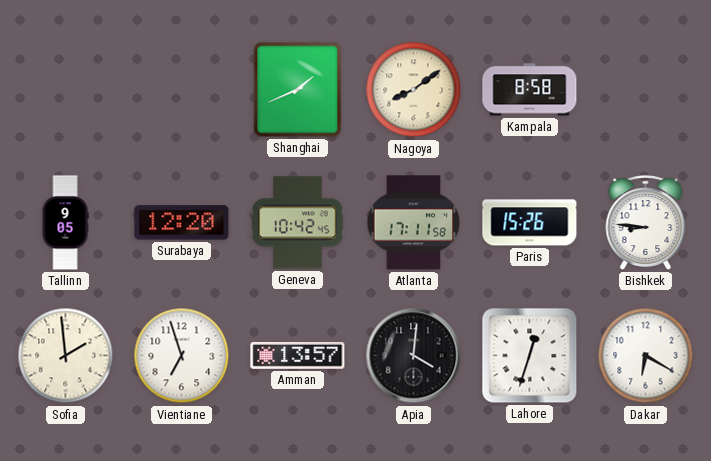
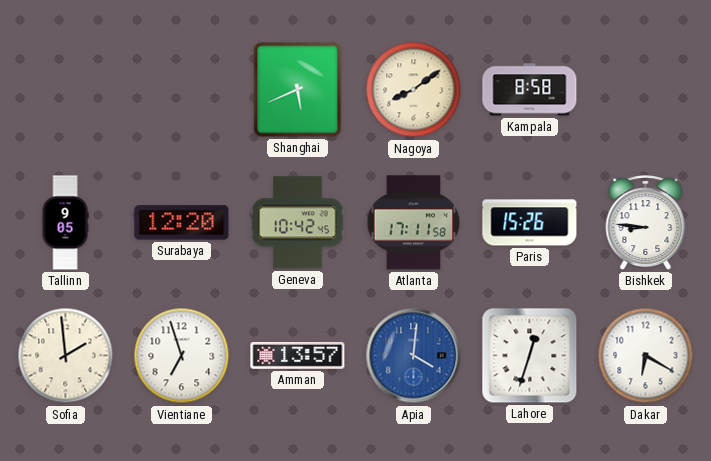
Shanghai: 1:41 -> 5:41 (298, 90)
Apia dial: black -> blue (414, 356)
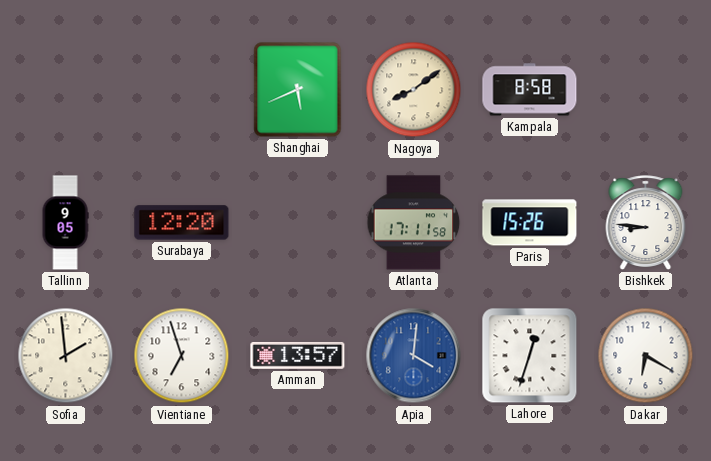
Geneva: 10:42 -> none (298, 223)
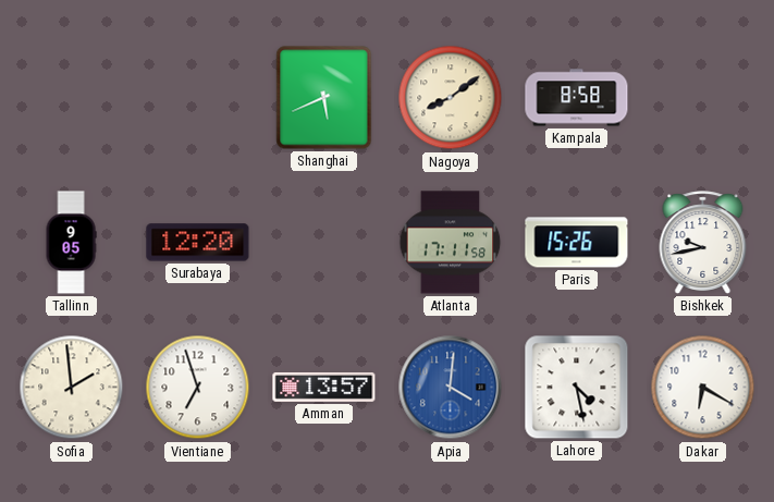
Bishkek: 8:46 -> 9:43 (703, 243)
Lahore: 12:33 -> 4:28 (577, 388)
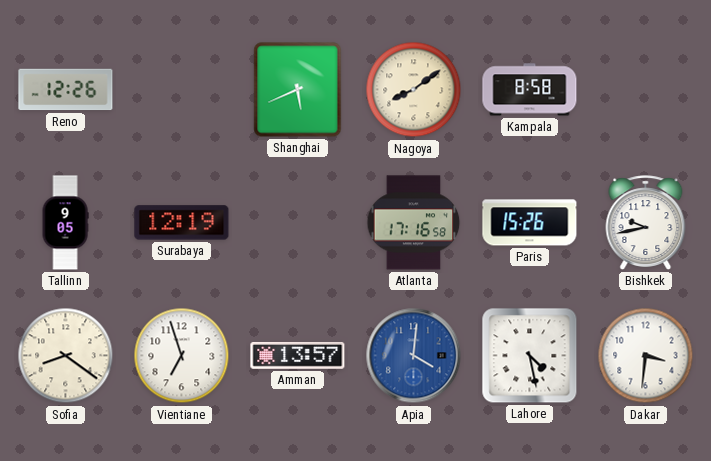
Reno: none -> 12:26 (66, 90)
Surabaya: 12:20 -> 12:19 (182, 223)
Atlanta: 17:11 -> 17:16 (414, 223)
Sofia: 1:59 -> 8:21 (66, 356)
Dakar: 6:20 -> 3:31 (646, 356)
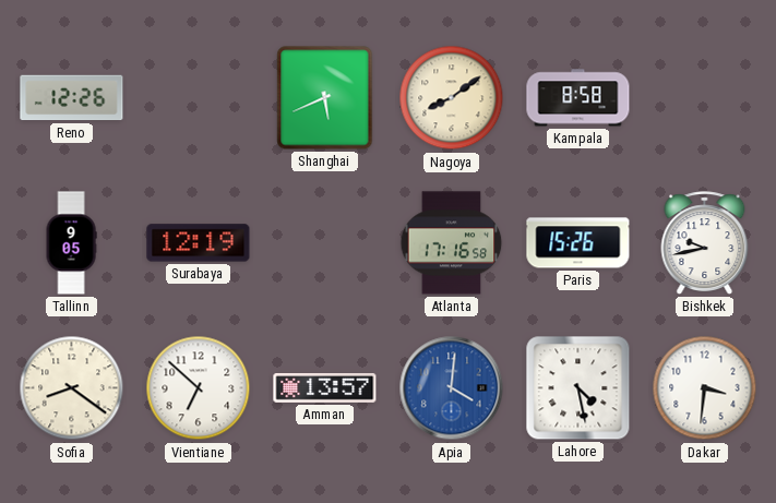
Vientiane: 6:57 -> 6:52 (199, 388)
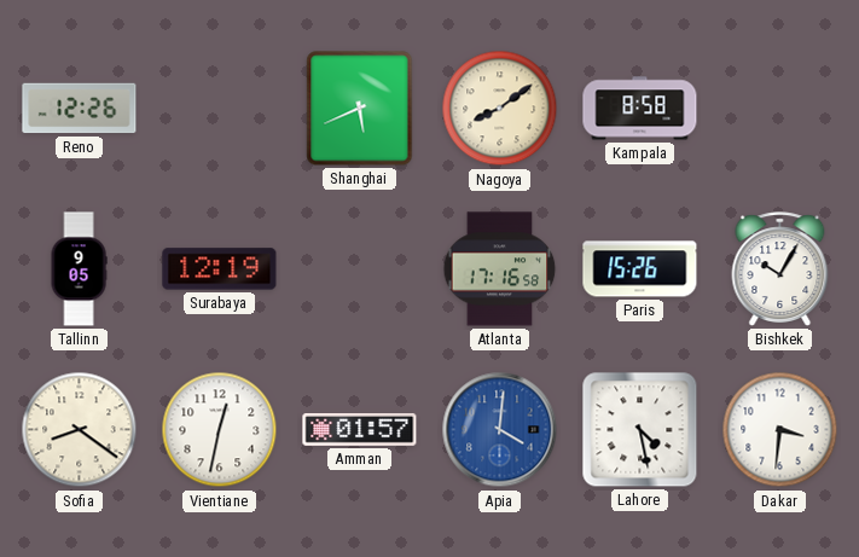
Bishkek: 9:43 -> 10:05 (780, 269)
Vientiane: 6:52 -> 12:32 (220, 430)
Amman: 13:57 -> 01:57 (360, 430)
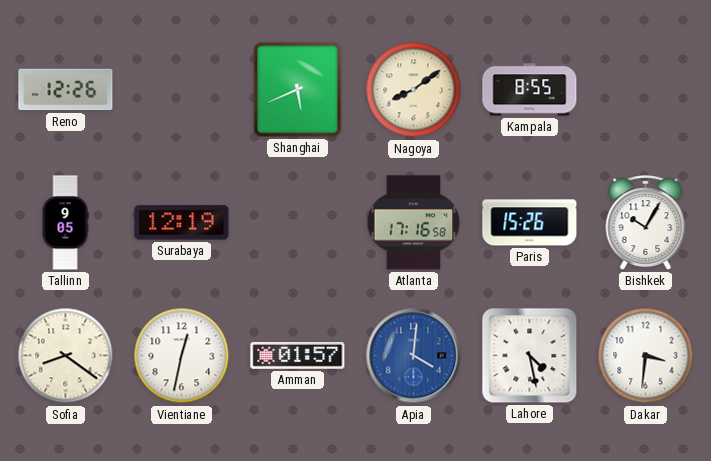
Kampala: 8:58 -> 8:55 (530, 90)
